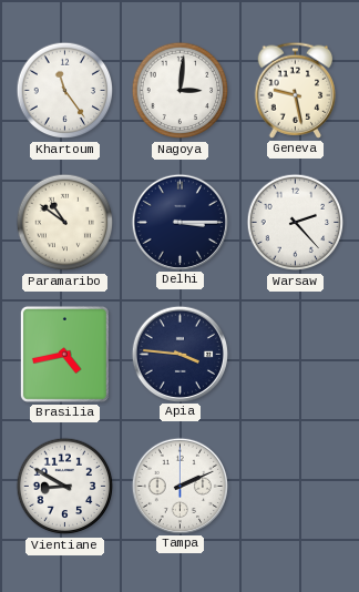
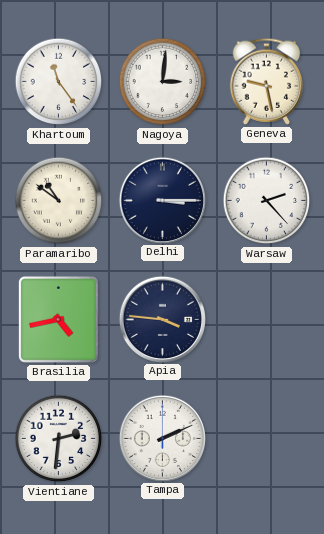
Vientiane: 8:50 -> 2:31 (59, 439)
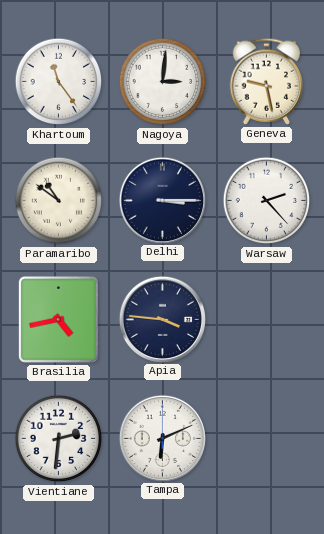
Tampa: 2:11 -> 6:11 (162, 438)
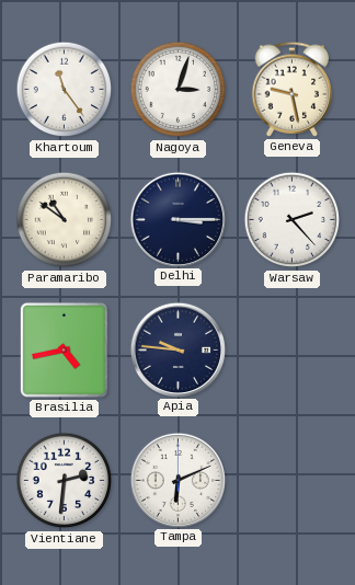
Nagoya: 3:01 -> 3:03 (179, 90)
Apia: 3:46 -> 9:46 (177, 349)
